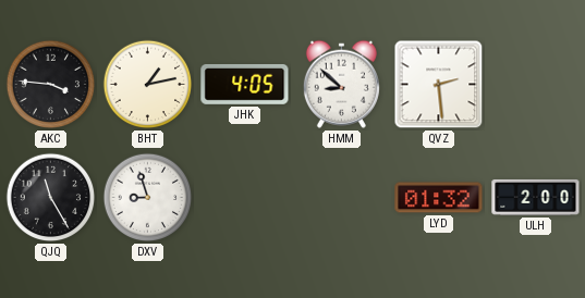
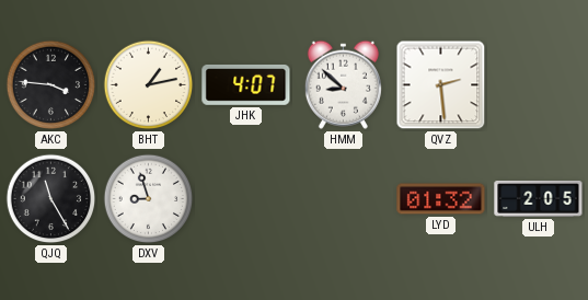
JHK: 4:05 -> 4:07 (246, 85)
ULH: 2:00 -> 2:05 (539, 198)
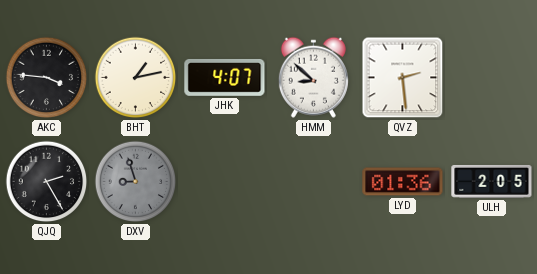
QJQ: 11:25 -> 2:25 (47, 182)
DXV dial: white -> grey (136, 182)
LYD: 01:32 -> 01:36 (403, 182)
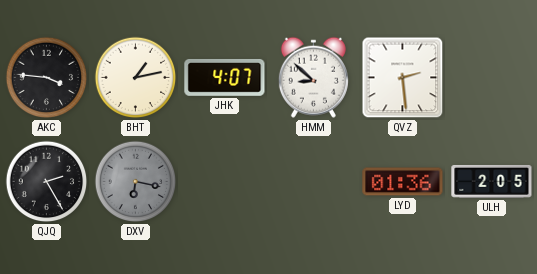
DXV: 8:57 -> 6:17 (136, 182)
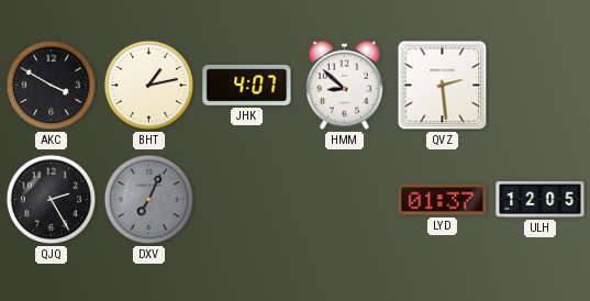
AKC: 3:46 -> 3:50 (52, 86)
DXV: 6:17 -> 7:04 (149, 200)
LYD: 01:36 -> 01:37 (443, 200)
ULH: 2:05 -> 12:05 (541, 199)
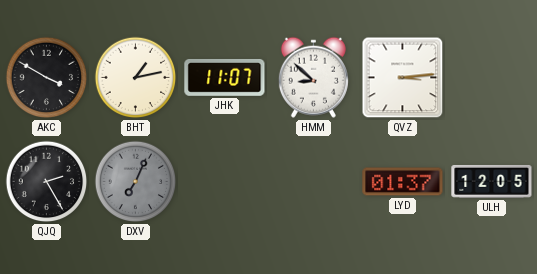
JHK: 4:07 -> 11:07 (225, 78)
QVZ: 2:29 -> 3:14 (403, 78)
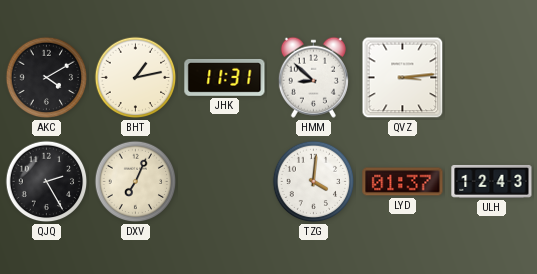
AKC: 3:50 -> 4:10 (47, 78)
JHK: 11:07 -> 11:31 (225, 78)
DXV dial: grey -> cream (136, 182)
TZG: none -> 4:01 (314, 182)
ULH: 12:05 -> 12:43 (492, 181)
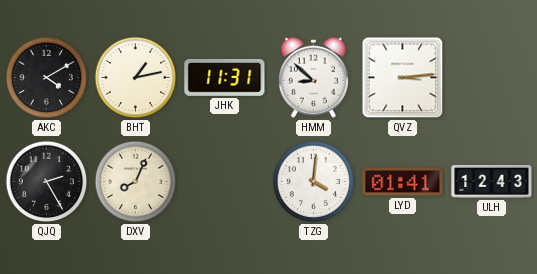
DXV: 7:04 -> 8:04 (136, 182)
LYD: 01:37 -> 01:41 (403, 182)
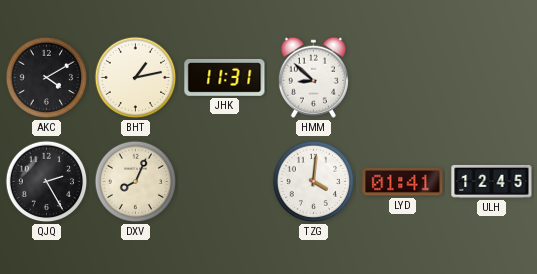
QVZ: 3:14 -> none (403, 78)
ULH: 12:43 -> 12:45 (492, 181)
